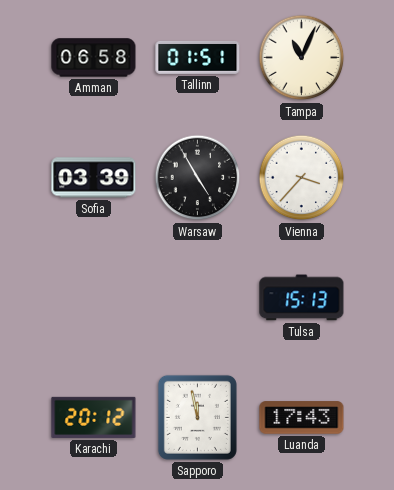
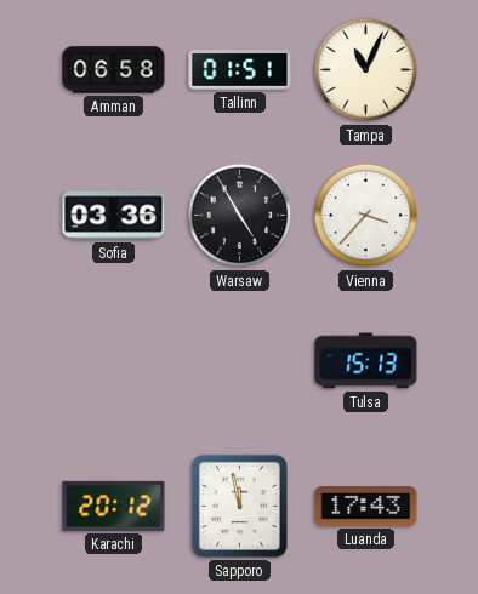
Sofia: 03:39 -> 03:36 (114, 216)
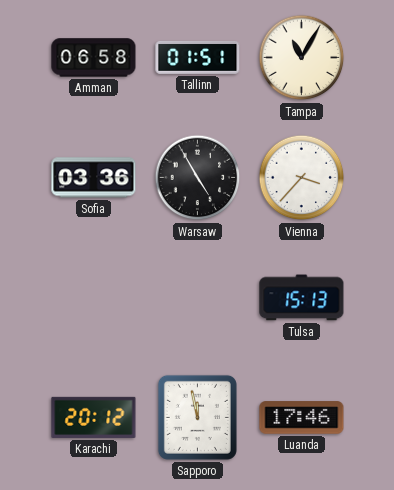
Tampa: 11:04 -> 11:05 (302, 58)
Luanda: 17:43 -> 17:46 (302, 418)
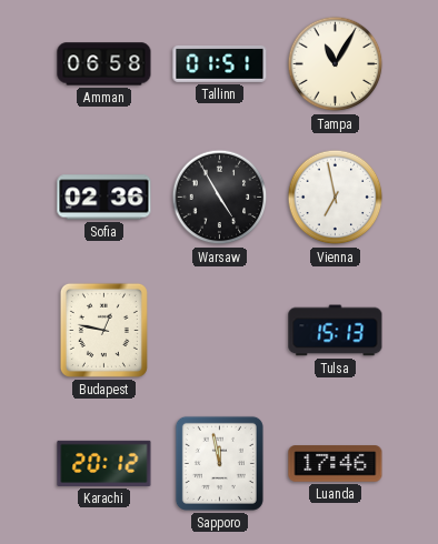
Sofia: 03:36 -> 02:36 (104, 198)
Vienna: 3:37 -> 6:58 (336, 198)
Budapest: none -> 12:47 (103, 330)
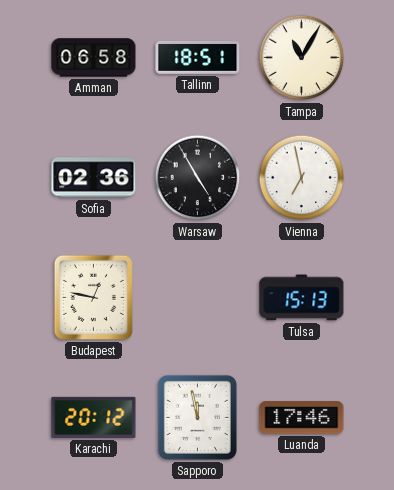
Tallinn: 01:51 -> 18:51 (198, 57)
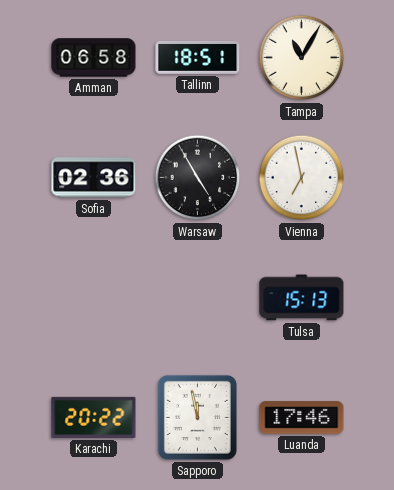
Budapest: 12:47 -> none (93, 297)
Karachi: 20:12 -> 20:22 (94, 417)
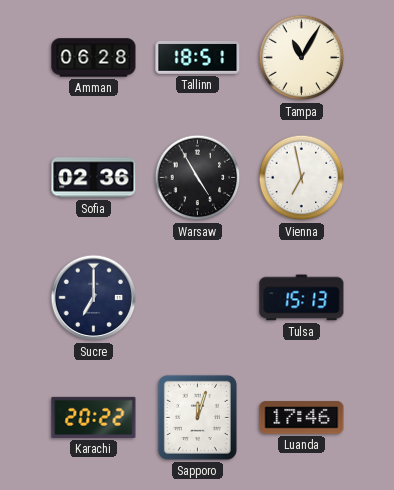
Amman: 06:58 -> 06:28 (94, 58)
Sucre: none -> 7:00 (94, 298)
Sapporo: 11:58 -> 12:03 (197, 417)
